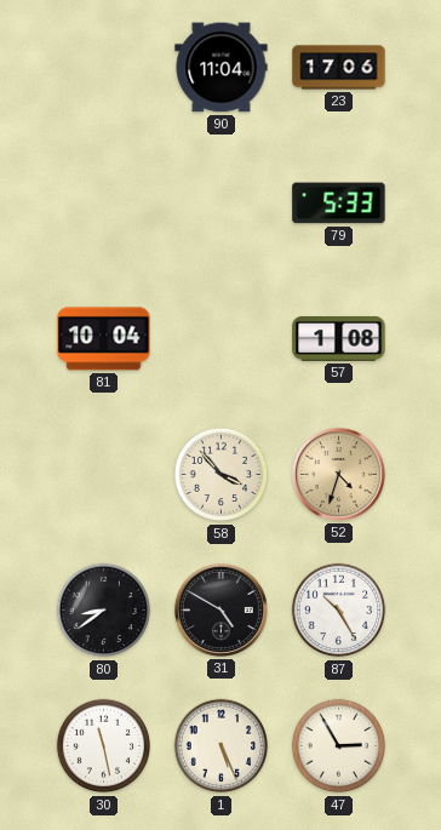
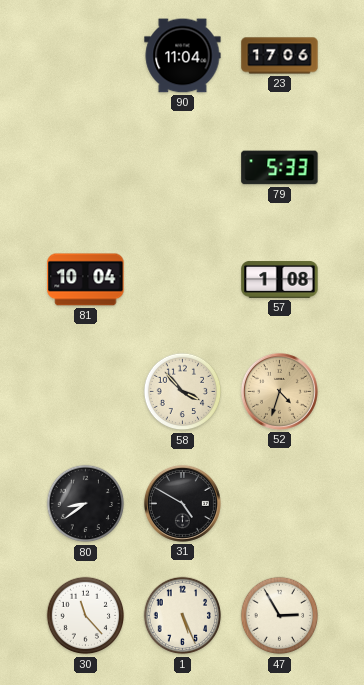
87: 10:25 -> none (339, 611)
30: 11:28 -> 11:23 (86, 616)
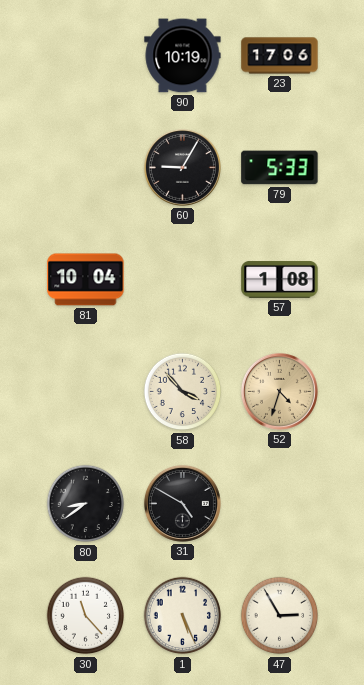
90: 11:04 -> 10:19 (183, 56)
60: none -> 9:05 (182, 167)
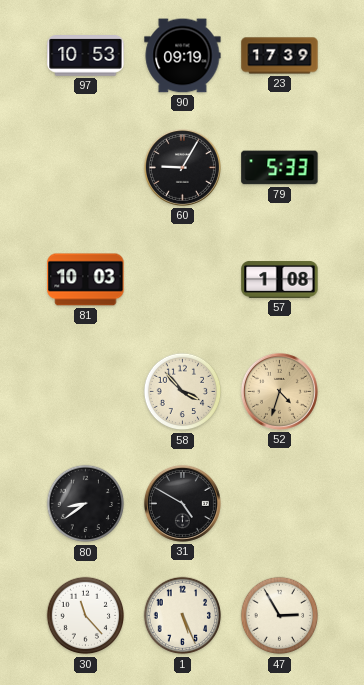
97: none -> 10:53 (86, 56)
90: 10:19 -> 09:19 (183, 56)
23: 17:06 -> 17:39 (280, 56)
81: 10:04 -> 10:03 (86, 280)
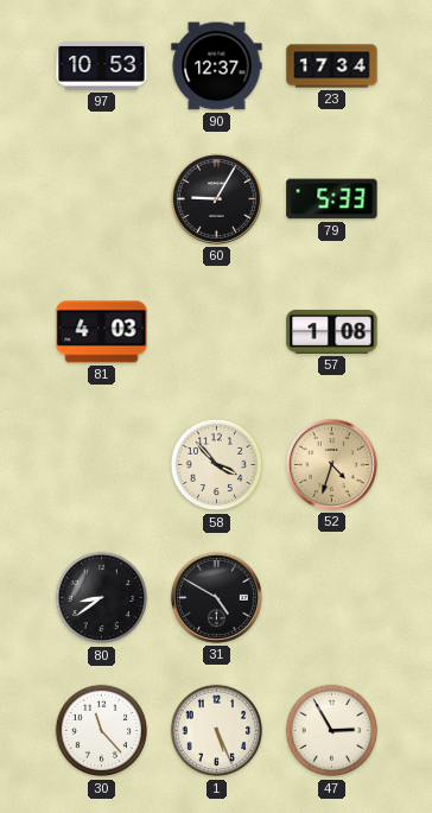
90: 09:19 -> 12:37 (217, 66)
23: 17:39 -> 17:34 (332, 66)
81: 10:03 -> 4:03 (102, 332)
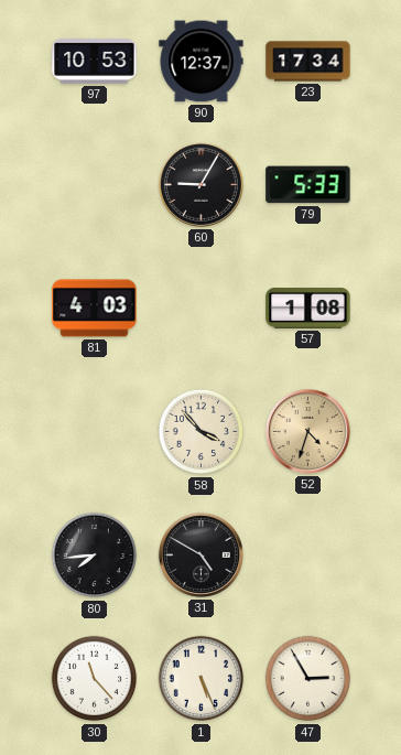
80: 8:39 -> 7:44 (95, 556)
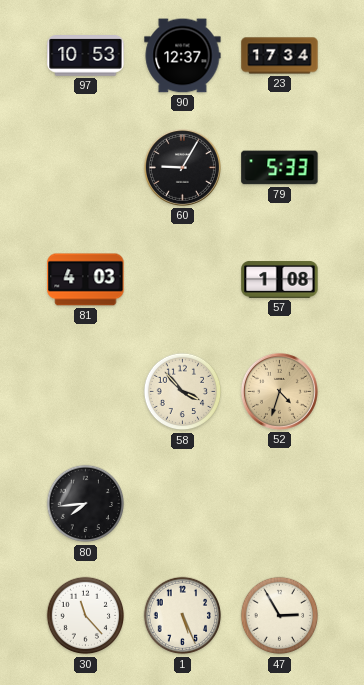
31: 4:50 -> none (201, 554)
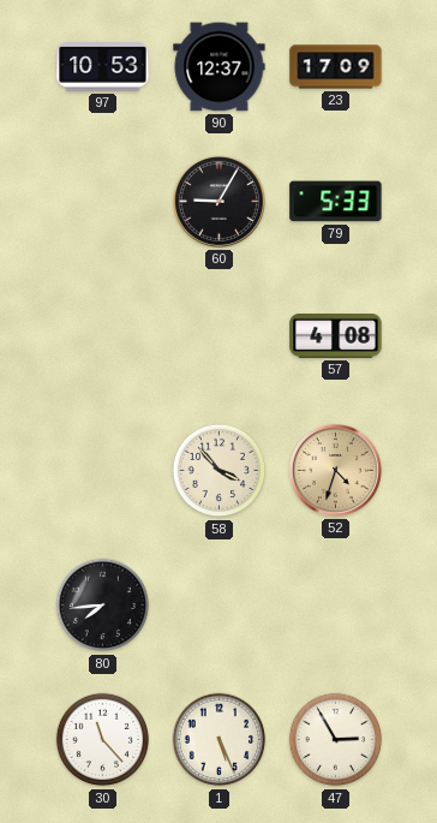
23: 17:34 -> 17:09 (336, 67)
81: 4:03 -> none (86, 280)
57: 1:08 -> 4:08 (336, 336)
